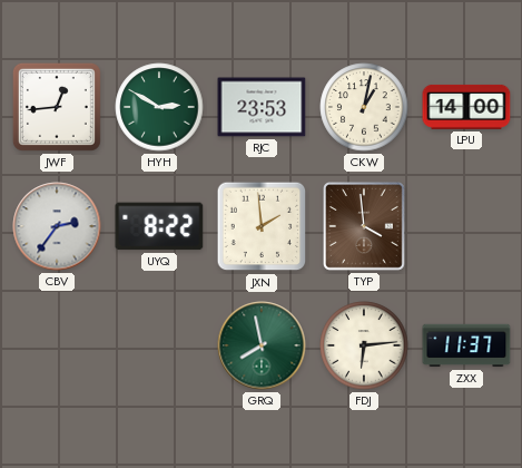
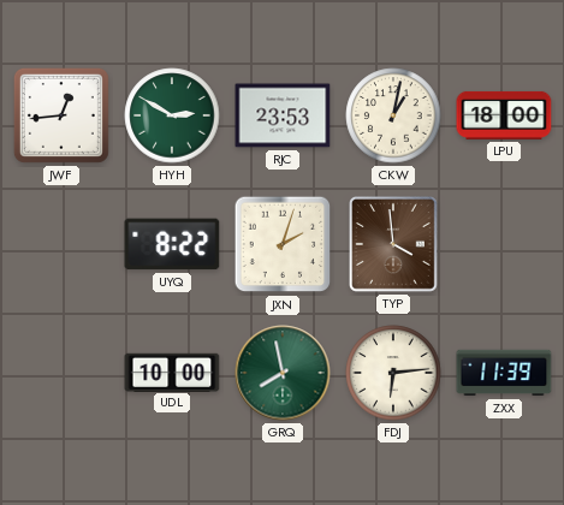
LPU: 14:00 -> 18:00 (504, 115)
CBV: 2:36 -> none (57, 226)
JXN: 1:59 -> 2:03 (283, 244)
UDL: none -> 10:00 (172, 372)
ZXX: 11:37 -> 11:39 (504, 373)
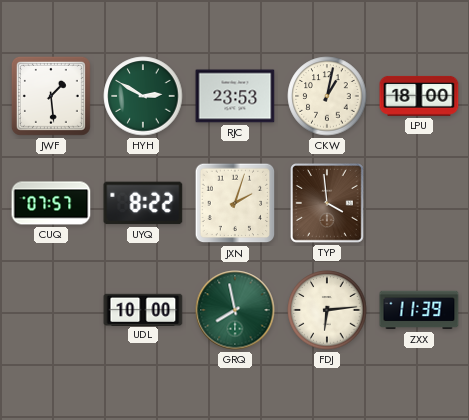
JWF: 12:44 -> 1:29 (51, 96)
CUQ: none -> 07:57 (51, 203)
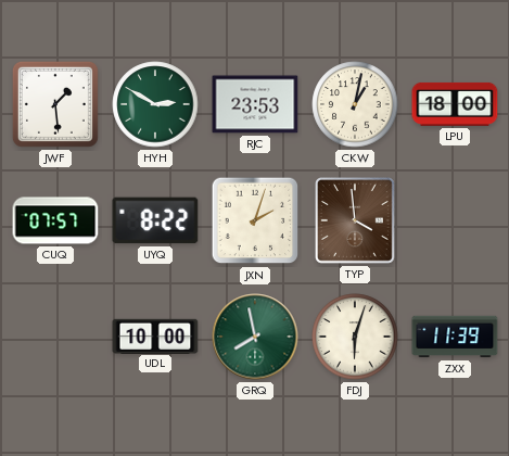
FDJ: 6:14 -> 6:03 (355, 337)
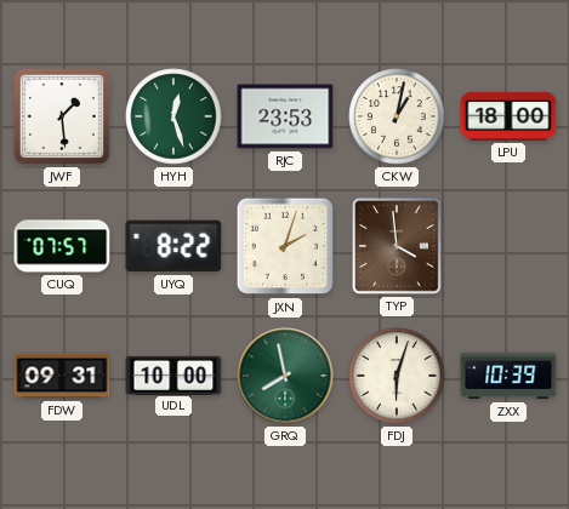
HYH: 2:50 -> 12:27 (173, 116)
FDW: none -> 09:31 (62, 376)
ZXX: 11:39 -> 10:39 (508, 376)
